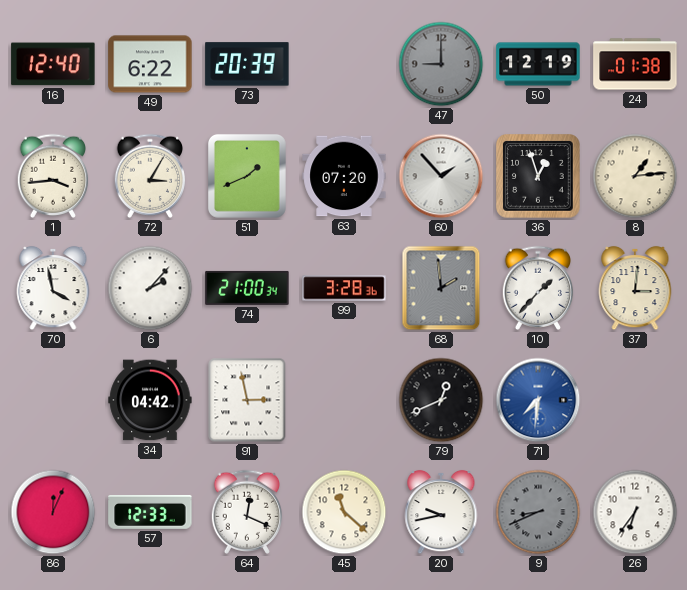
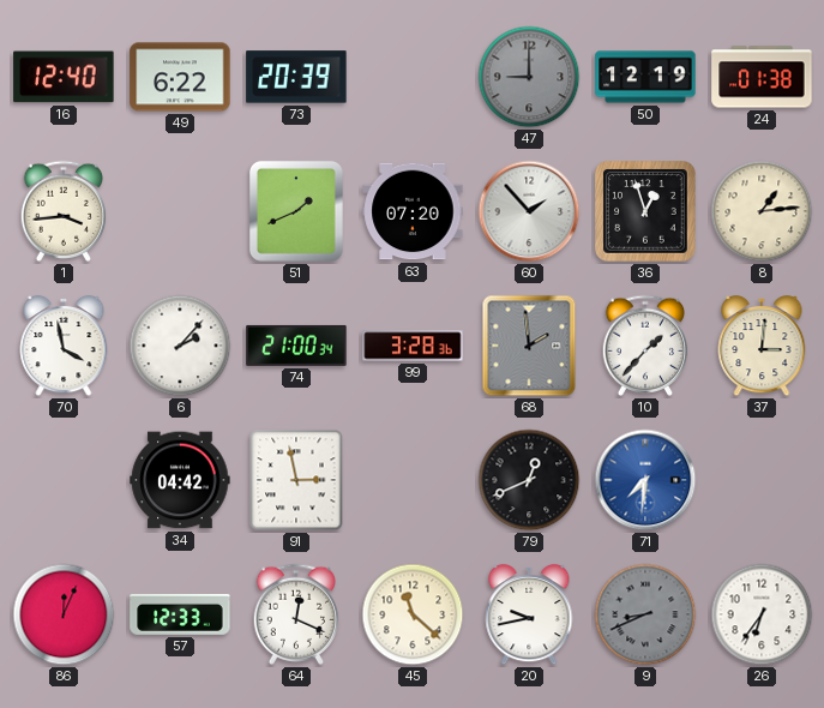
72: 3:05 -> none (150, 176)
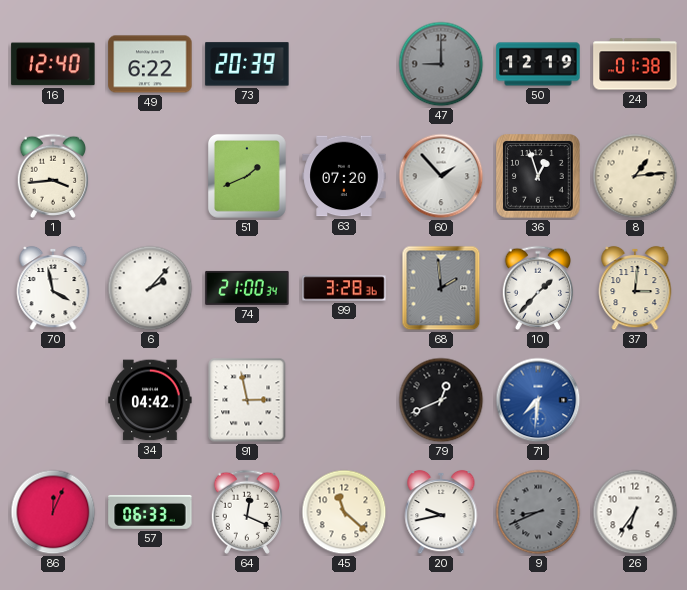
57: 12:33 -> 06:33 (150, 512)
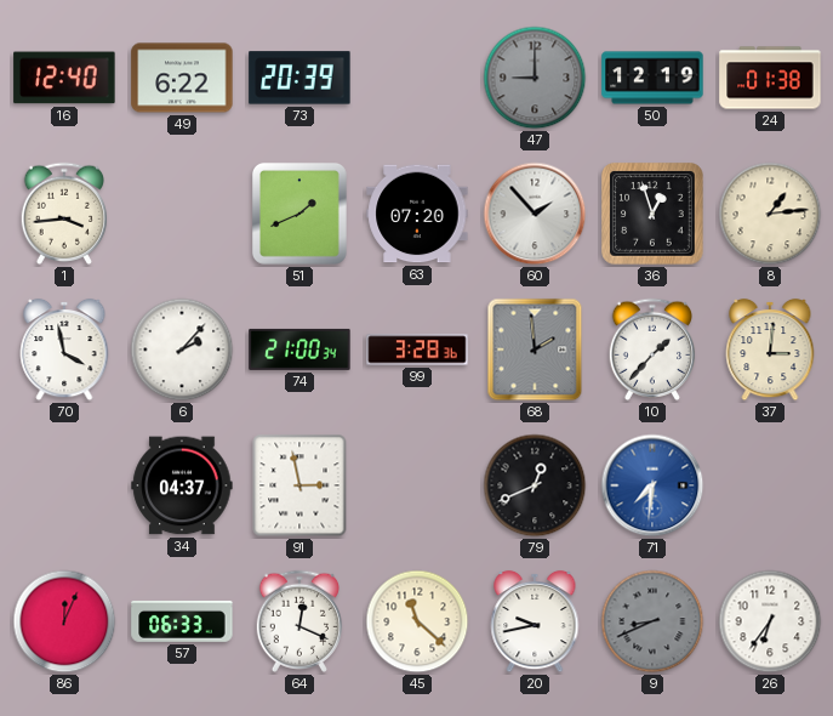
34: 04:42 -> 04:37 (182, 485)
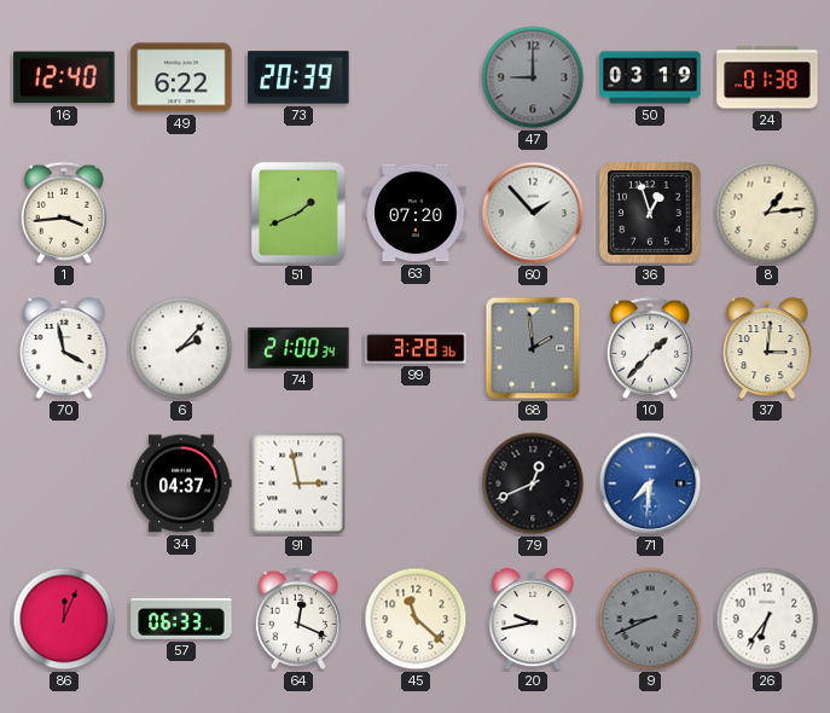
50: 12:19 -> 03:19 (650, 77)
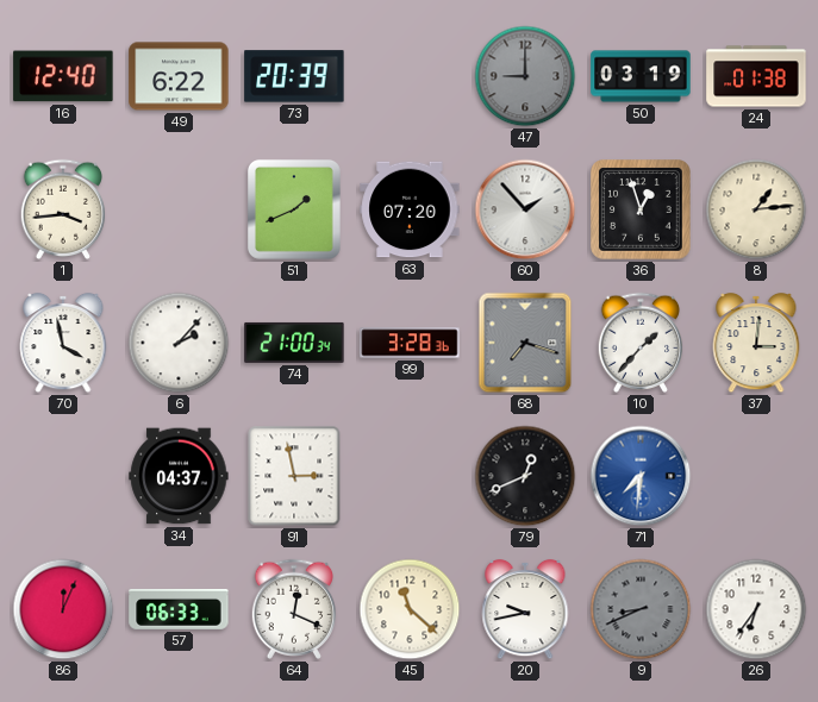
68: 1:59 -> 7:18 (525, 343)
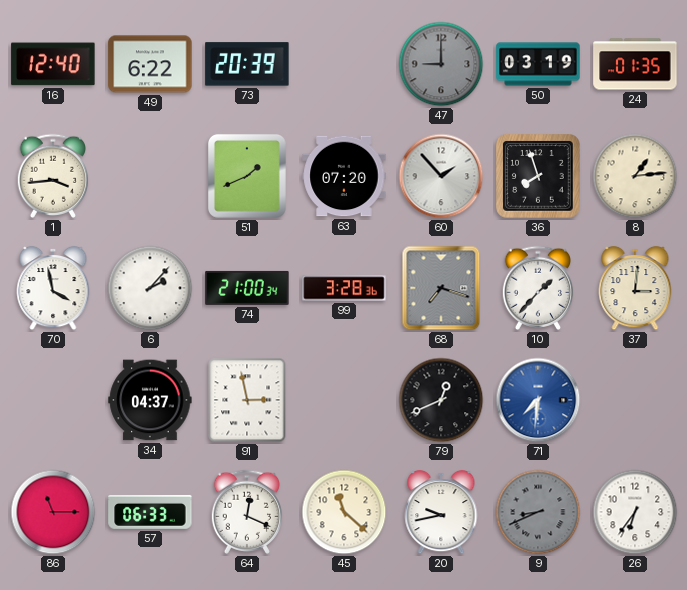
24: 01:38 -> 01:35 (635, 64)
36: 12:57 -> 7:57 (538, 176)
86: 12:04 -> 11:15 (53, 512)
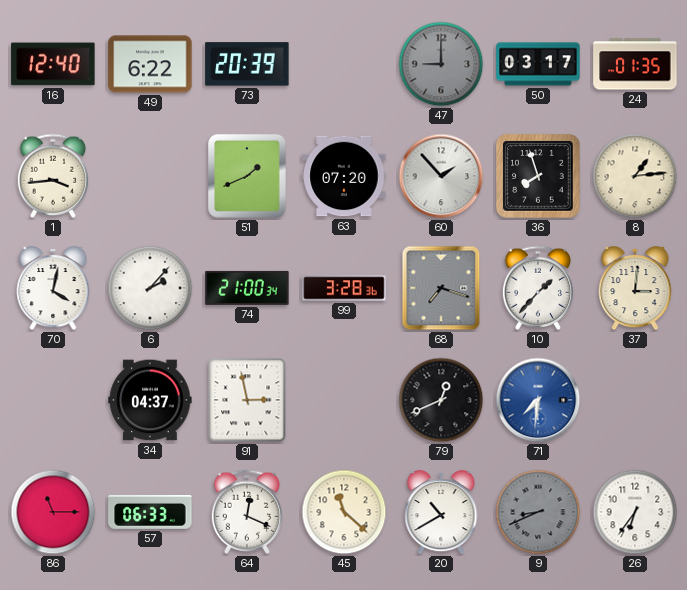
50: 03:19 -> 03:17 (538, 64)
70: 3:58 -> 4:02 (53, 288)
20: 9:43 -> 10:40 (441, 512)
